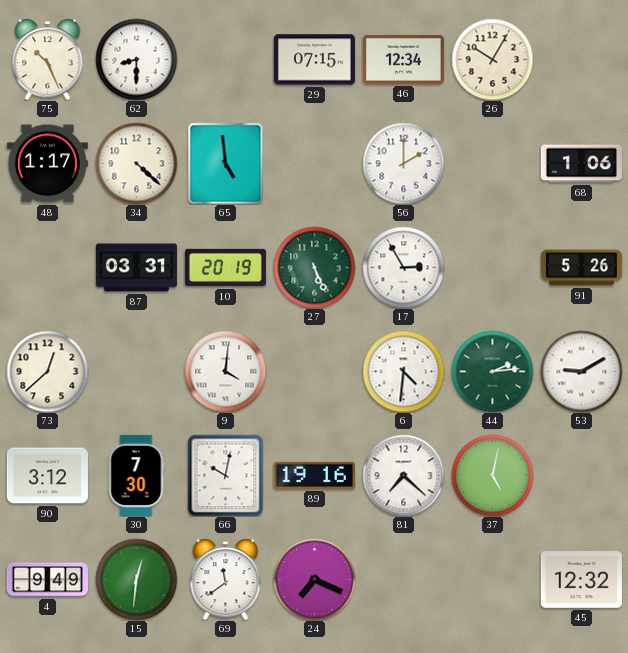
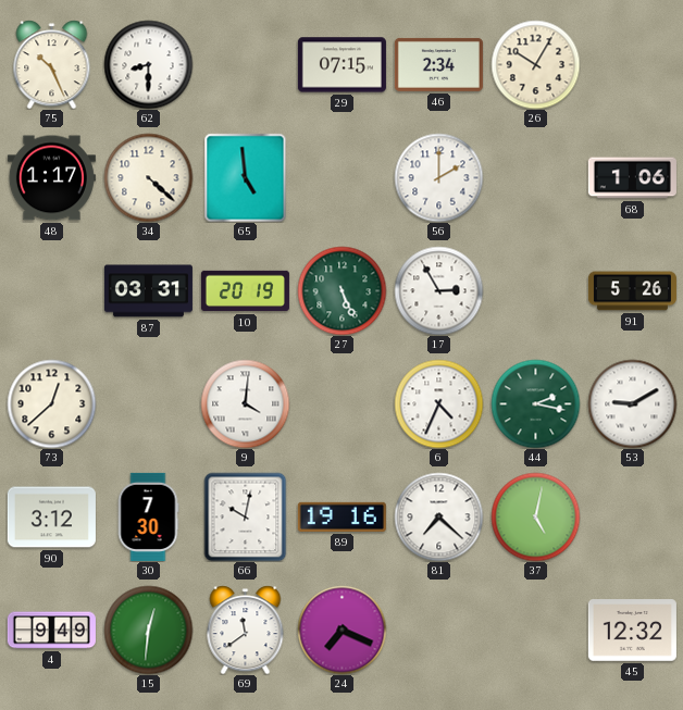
46: 12:34 -> 2:34 (438, 64)
6: 4:31 -> 4:34 (438, 403)
44: 2:14 -> 2:17 (535, 403)
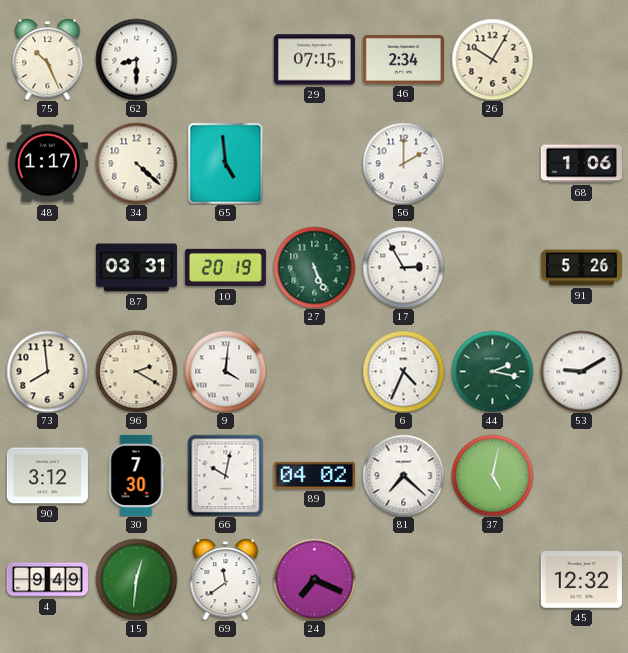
73: 12:38 -> 7:59 (47, 371)
96: none -> 2:20 (136, 371)
89: 19:16 -> 04:02 (314, 475)
